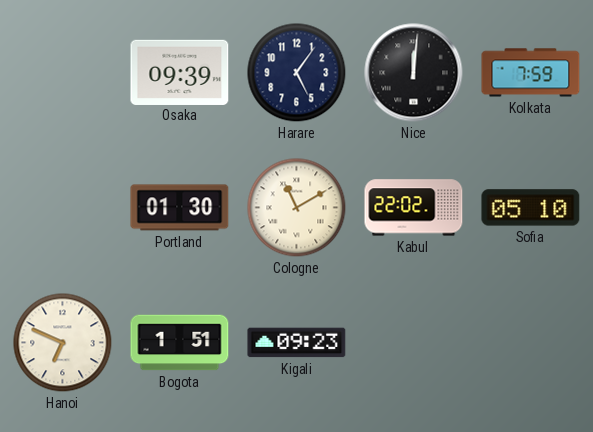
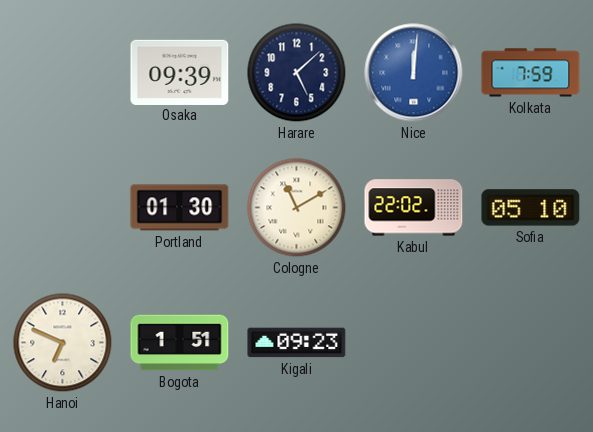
Harare: 5:06 -> 5:08 (297, 73)
Nice dial: black -> blue (414, 73)
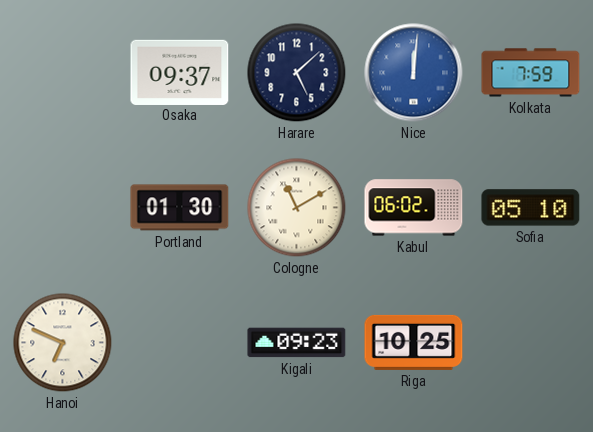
Osaka: 09:39 -> 09:37 (180, 72)
Kabul: 22:02 -> 06:02 (414, 208)
Bogota: 1:51 -> none (180, 343)
Riga: none -> 10:25 (414, 342)
